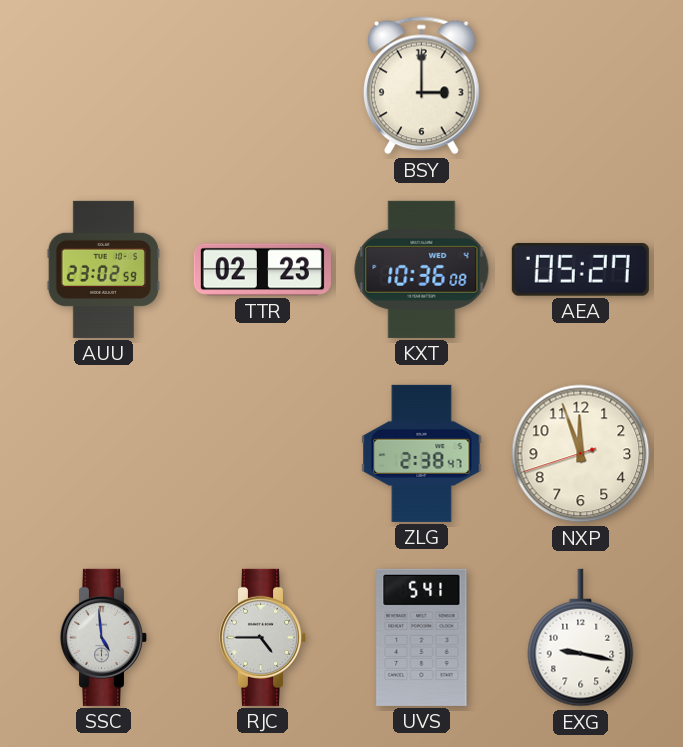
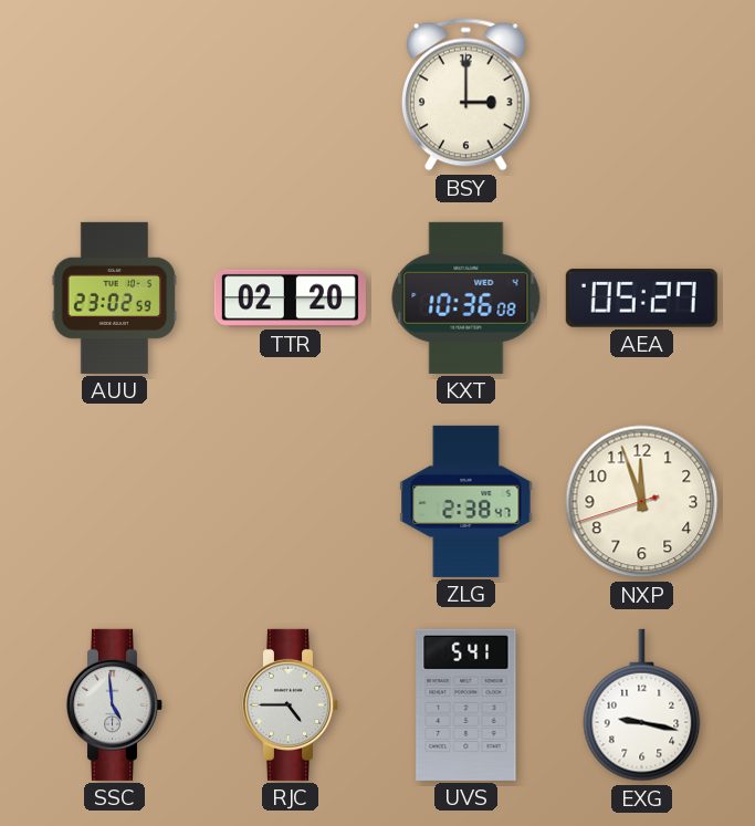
TTR: 02:23 -> 02:20 (290, 299)
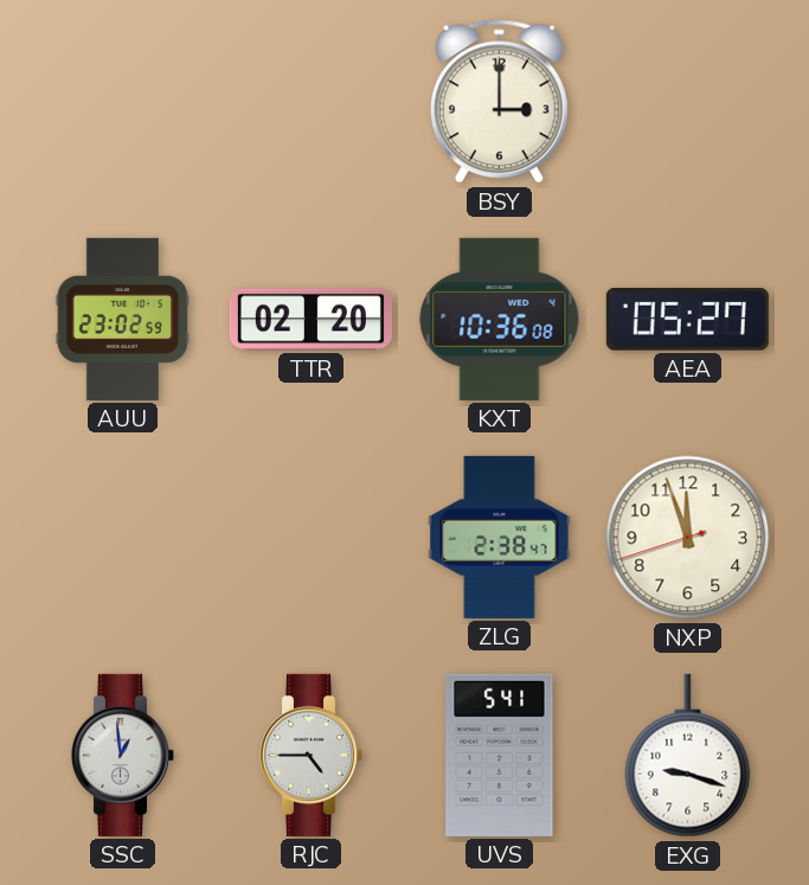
SSC: 4:59 -> 12:59 (123, 755)
EXG: 9:17 -> 9:18 (688, 756)
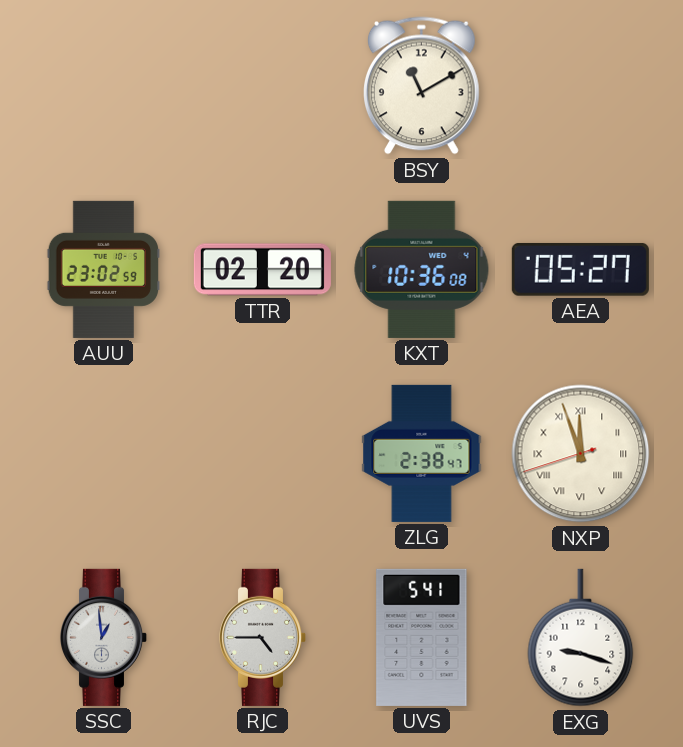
BSY: 3:00 -> 11:10 (421, 86)
NXP numerals: Arabic -> Roman (581, 454)
